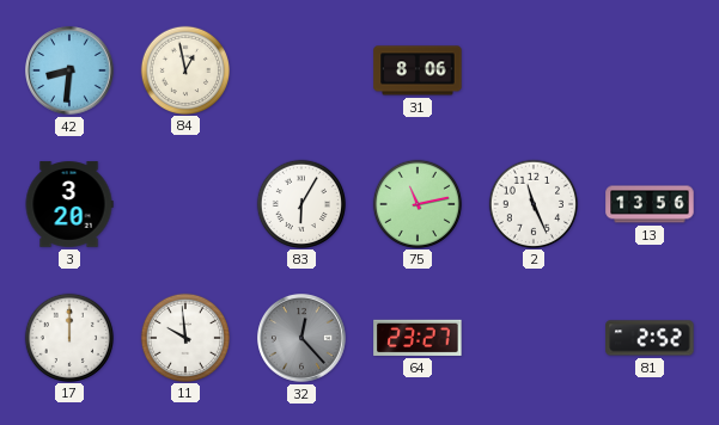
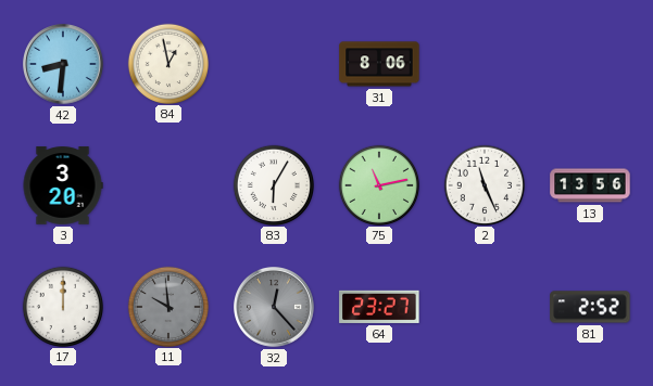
11 dial: white -> grey (167, 306)
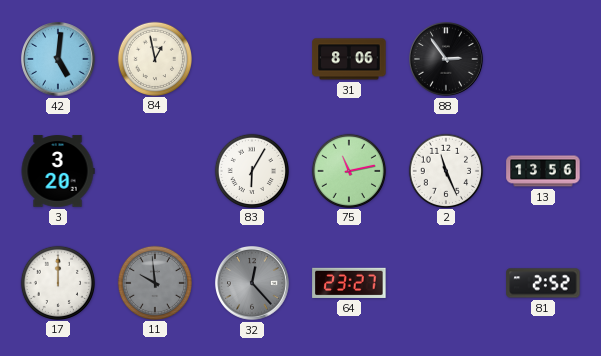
42: 8:31 -> 5:01 (59, 60)
88: none -> 2:54 (447, 60)
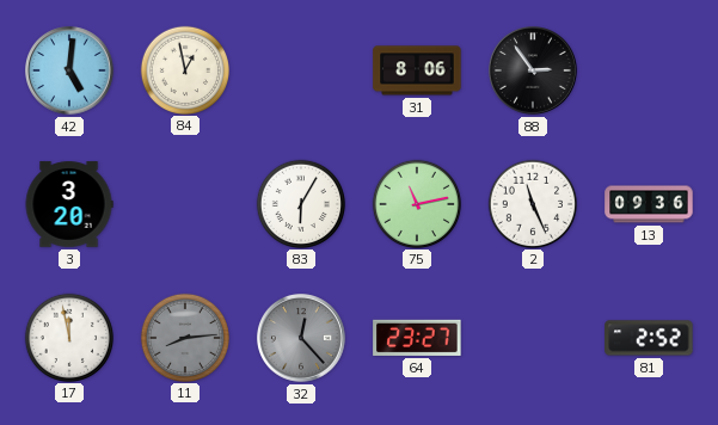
13: 13:56 -> 09:36 (649, 204)
17: 12:00 -> 11:58 (68, 337)
11: 9:59 -> 8:14 (184, 337)
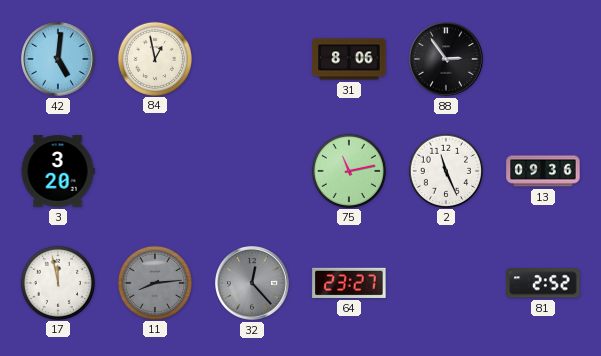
83: 6:05 -> none (300, 203)
